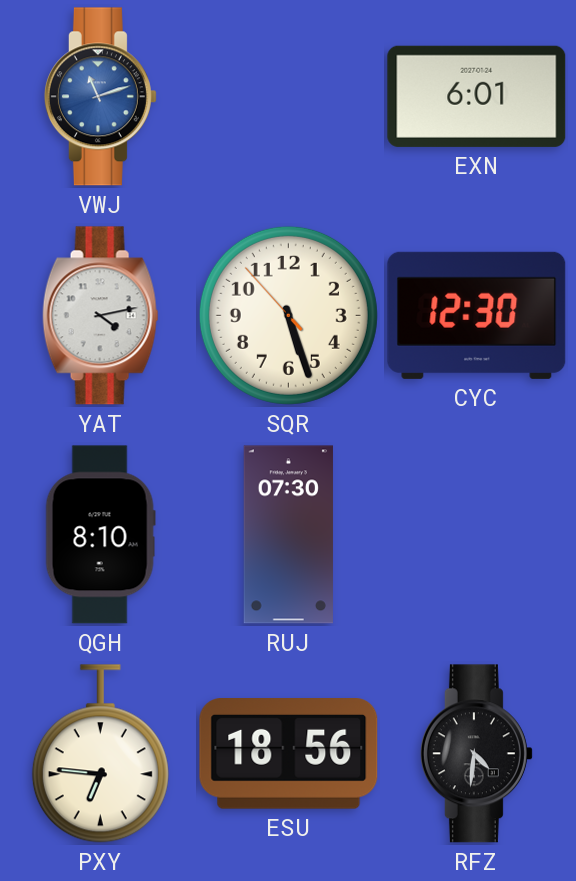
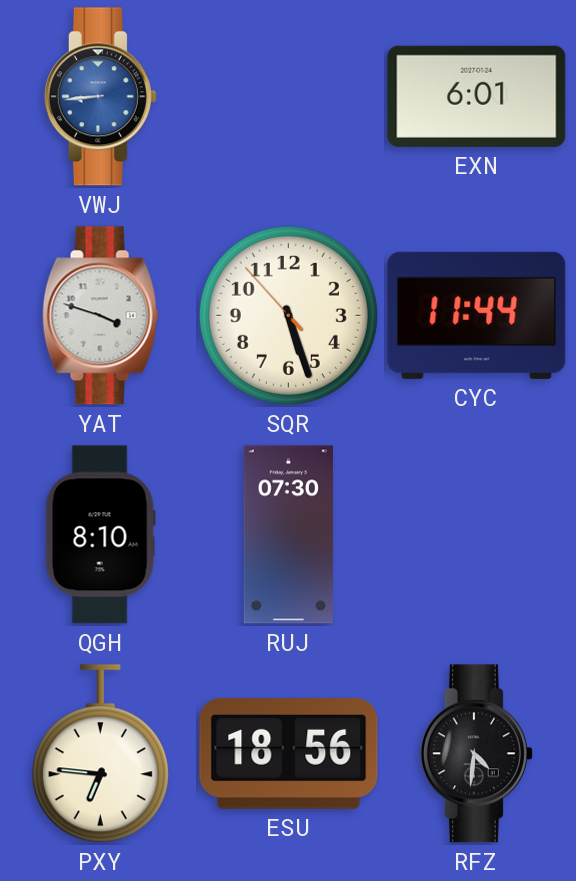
VWJ: 11:12 -> 8:44 (100, 97)
YAT: 4:13 -> 3:48 (100, 316)
CYC: 12:30 -> 11:44 (477, 315)
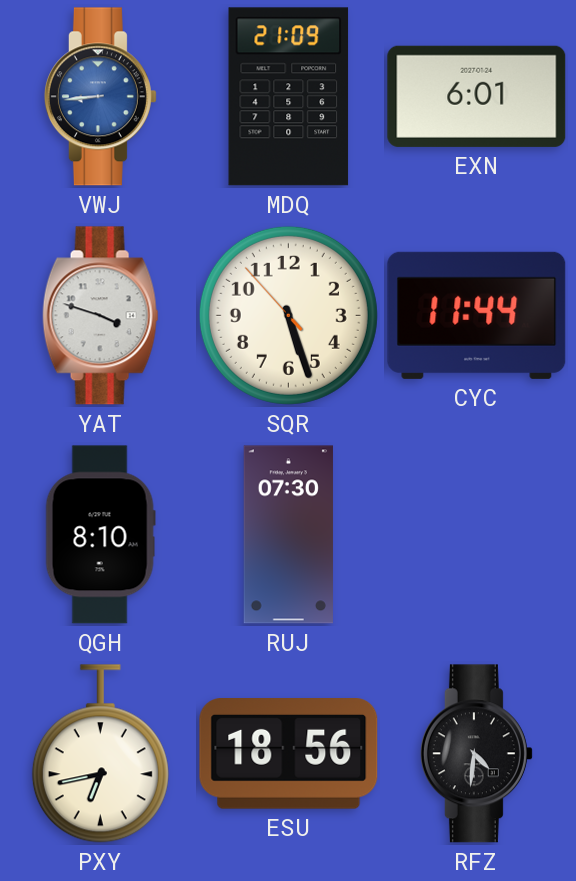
MDQ: none -> 21:09 (289, 97)
PXY: 6:46 -> 6:43 (100, 754)
